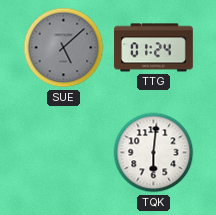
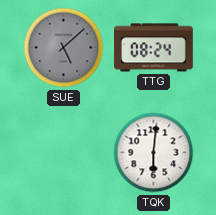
TTG: 01:24 -> 08:24 (154, 48)
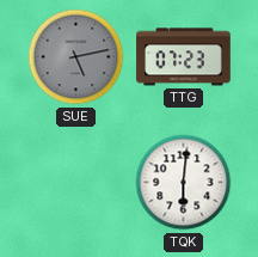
SUE: 5:08 -> 5:13 (76, 57)
TTG: 08:24 -> 07:23 (184, 57)
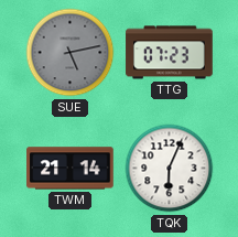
TWM: none -> 21:14 (71, 169)
TQK: 6:01 -> 6:04 (170, 169)
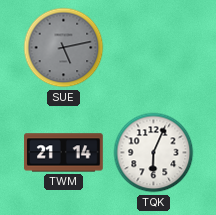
TTG: 07:23 -> none (170, 53)
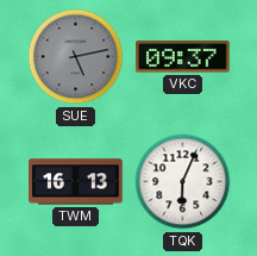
VKC: none -> 09:37 (183, 57)
TWM: 21:14 -> 16:13 (76, 182)
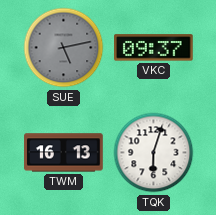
TQK: 6:04 -> 6:03 (154, 153)
